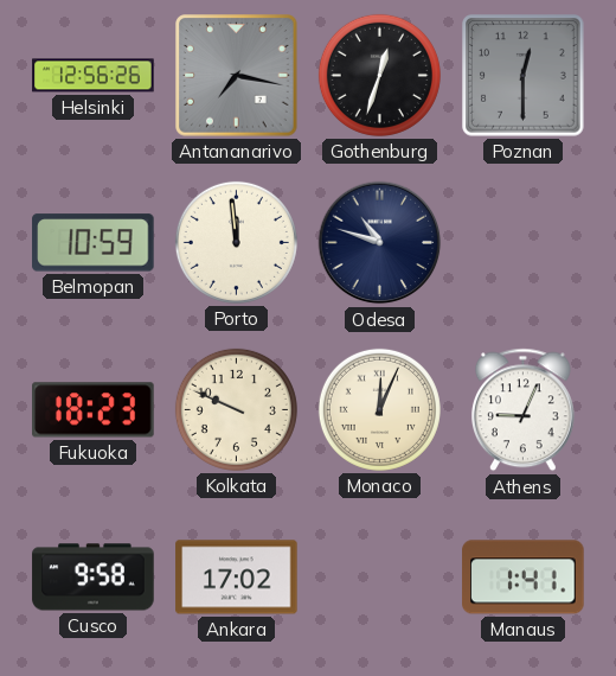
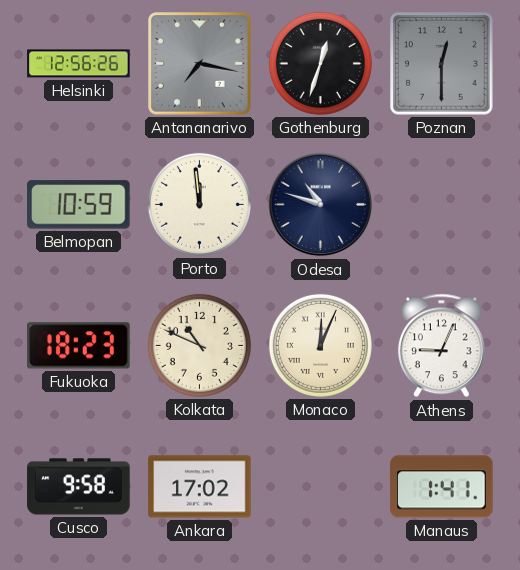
Kolkata: 9:49 -> 10:49 (199, 345)
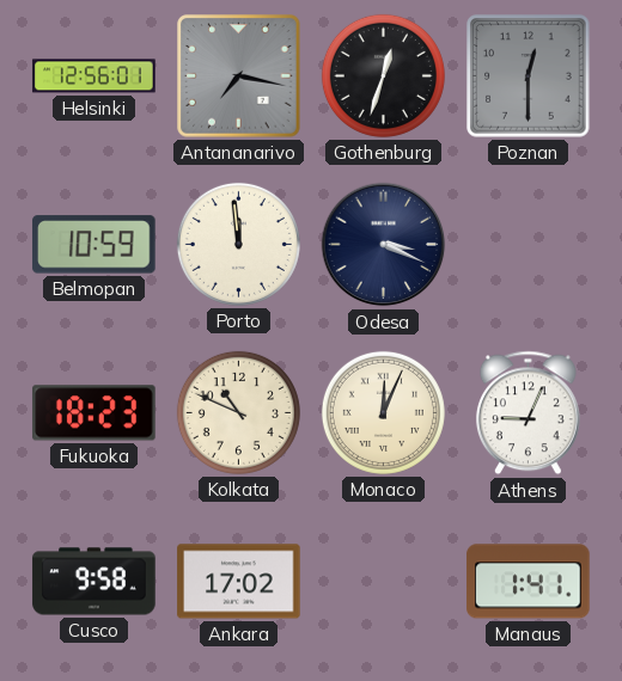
Helsinki: 12:56:26 -> 12:56:01 (94, 76)
Odesa: 10:48 -> 3:19 (384, 245)
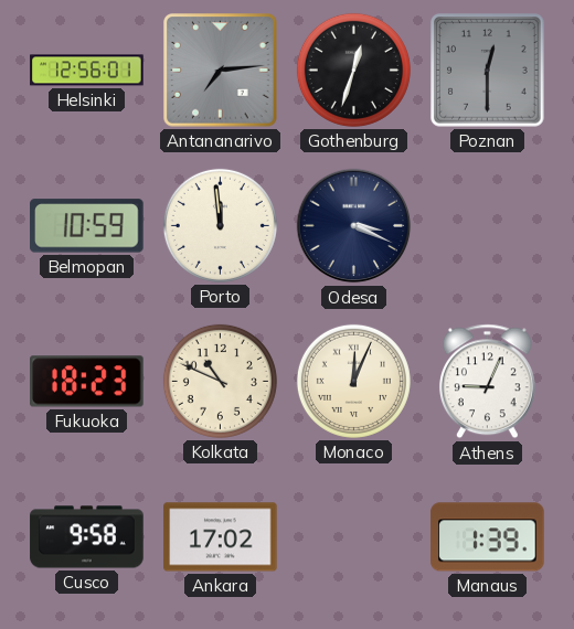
Antananarivo: 7:17 -> 7:14 (221, 71)
Manaus: 1:41 -> 1:39 (488, 537)
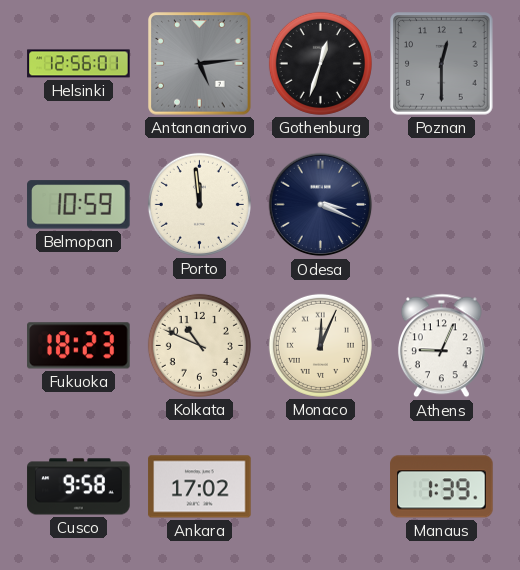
Antananarivo: 7:14 -> 5:14 (200, 64)
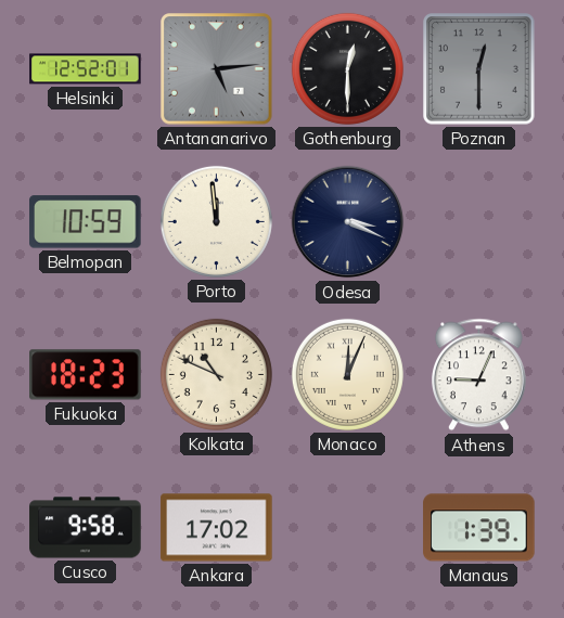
Helsinki: 12:56 -> 12:52 (86, 69)
Gothenburg: 12:33 -> 12:30 (347, 68)
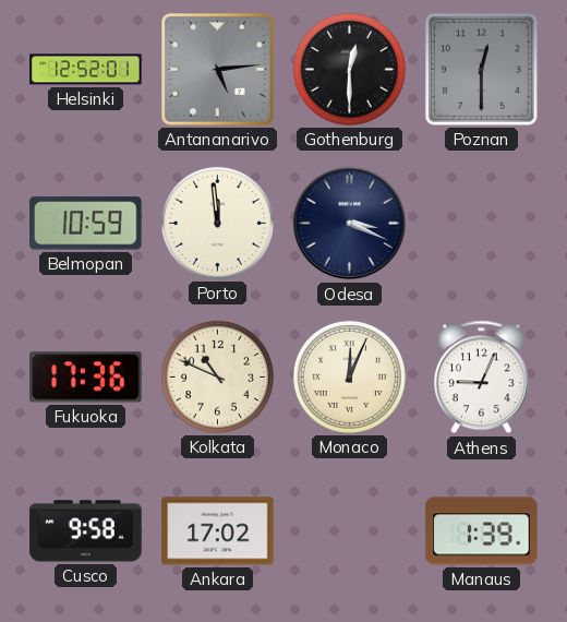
Fukuoka: 18:23 -> 17:36 (86, 378)
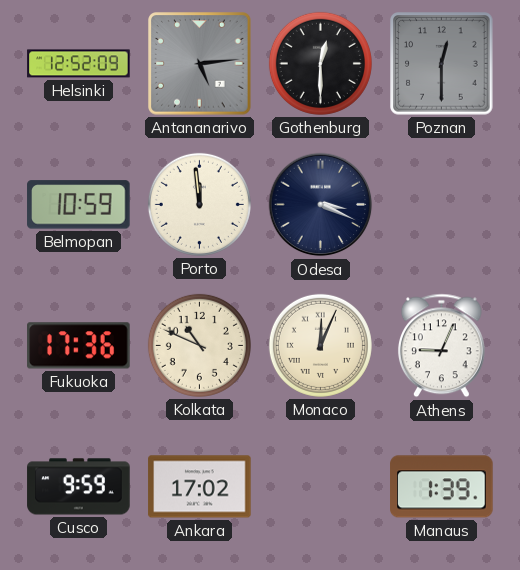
Helsinki: 12:52:01 -> 12:52:09 (79, 64)
Cusco: 9:58 -> 9:59 (79, 487)
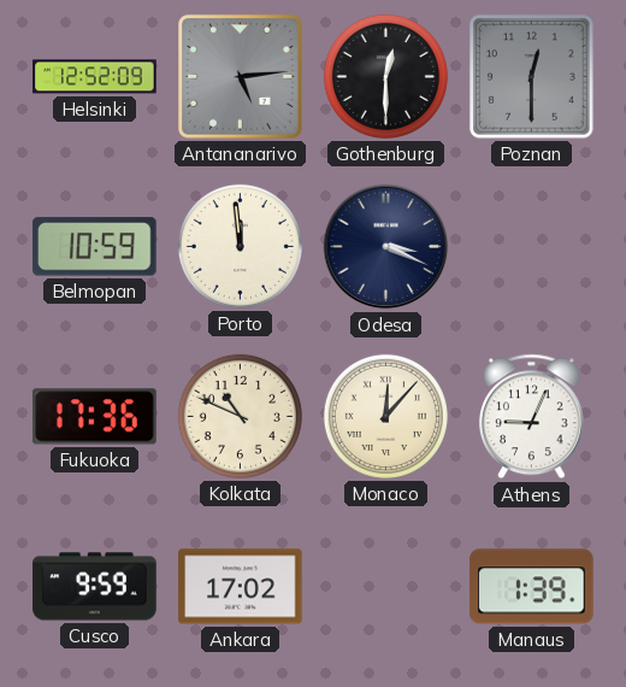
Monaco: 12:04 -> 12:07 (385, 416)
